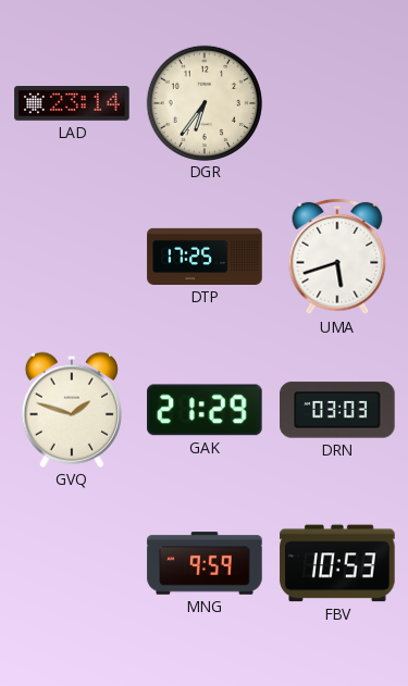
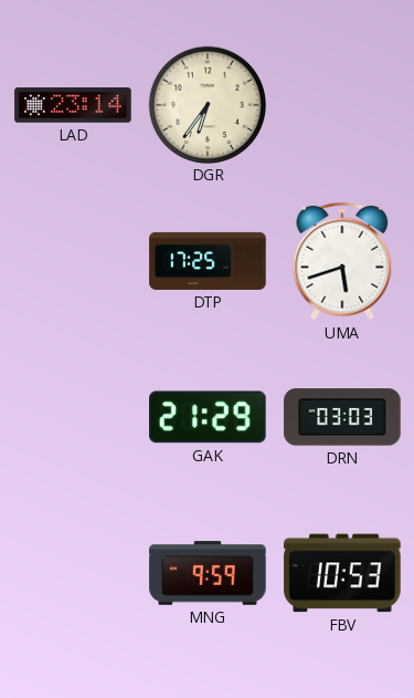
GVQ: 1:48 -> none (72, 410)
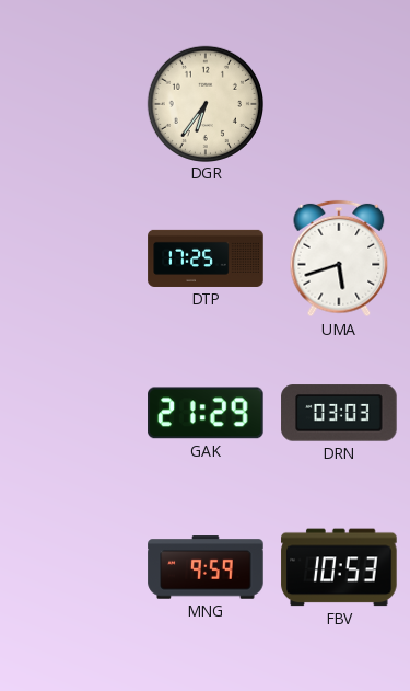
LAD: 23:14 -> none (73, 105)
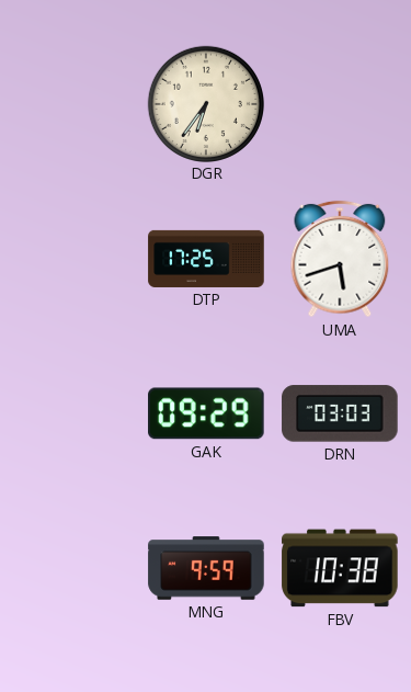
GAK: 21:29 -> 09:29 (206, 413)
FBV: 10:53 -> 10:38 (340, 568)
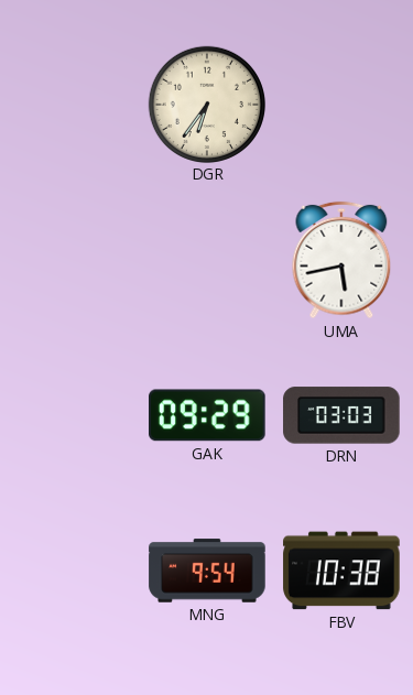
DTP: 17:25 -> none (206, 259)
UMA: 5:42 -> 5:43 (341, 260)
MNG: 9:59 -> 9:54 (207, 571)
